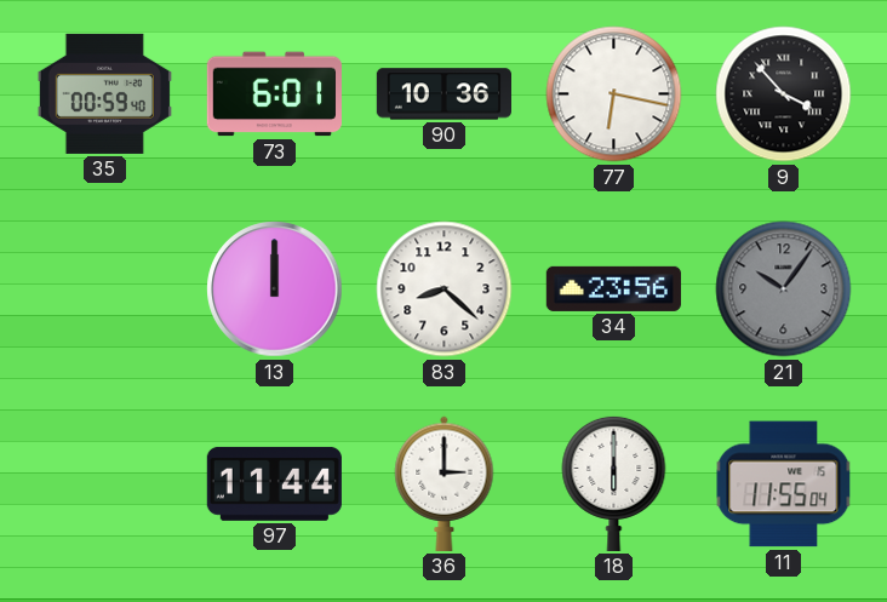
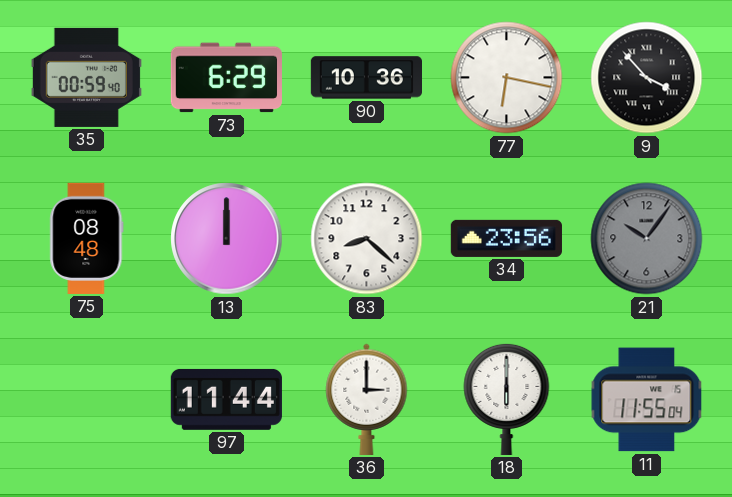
73: 6:01 -> 6:29 (226, 78)
75: none -> 08:48 (87, 238)
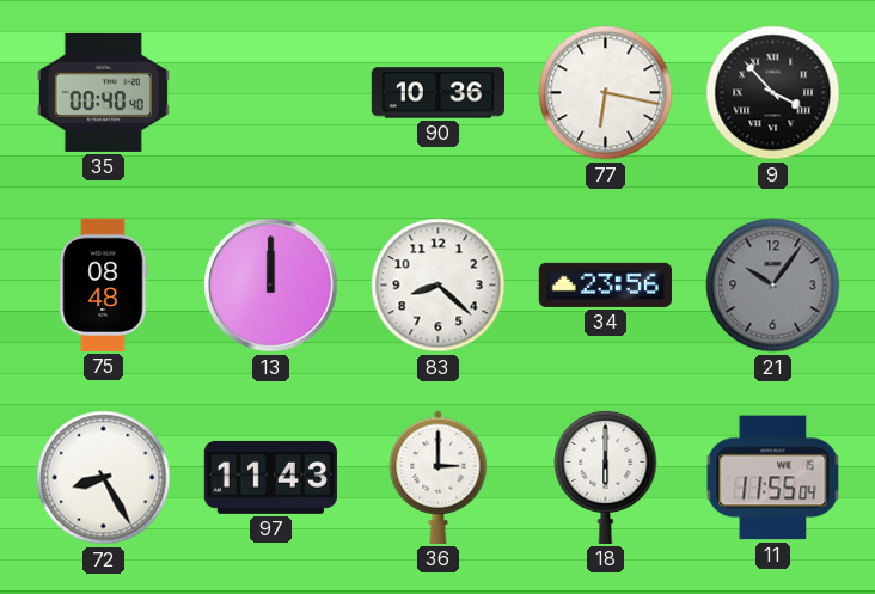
35: 00:59 -> 00:40 (103, 92)
73: 6:29 -> none (226, 78)
72: none -> 8:25 (104, 478)
97: 11:44 -> 11:43 (270, 477)
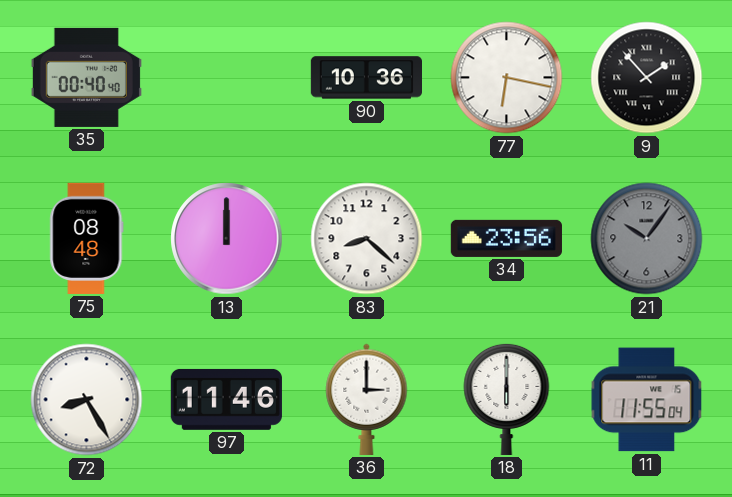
9: 3:53 -> 1:53 (647, 78)
97: 11:43 -> 11:46 (226, 399)
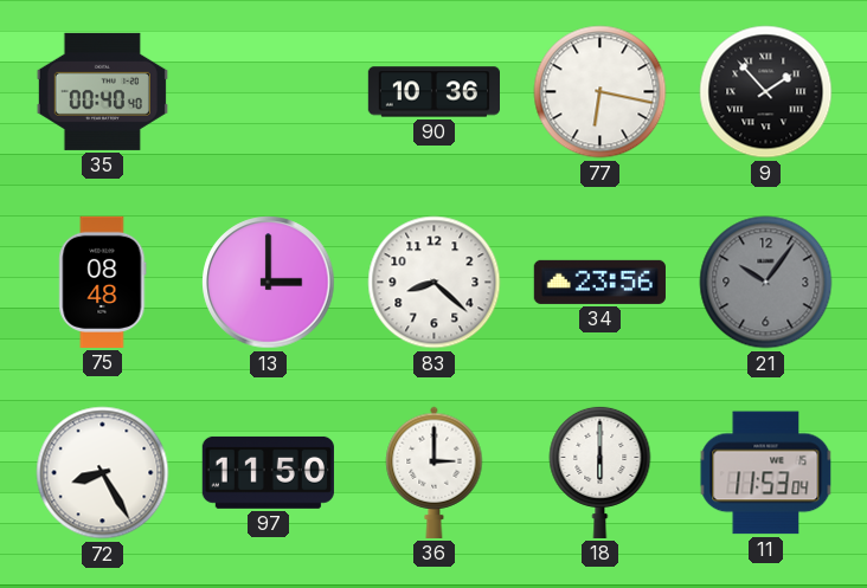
13: 12:00 -> 3:00 (269, 283)
97: 11:46 -> 11:50 (268, 472)
11: 11:55 -> 11:53 (766, 473)
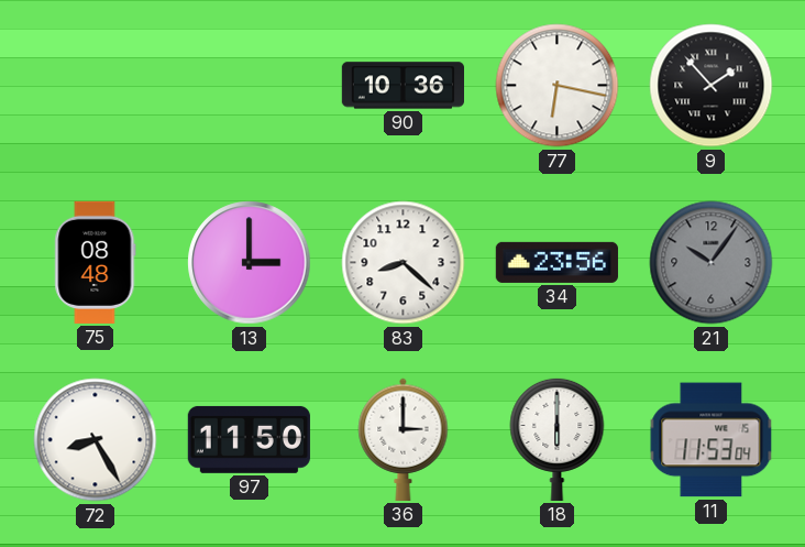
35: 00:40 -> none (102, 91)
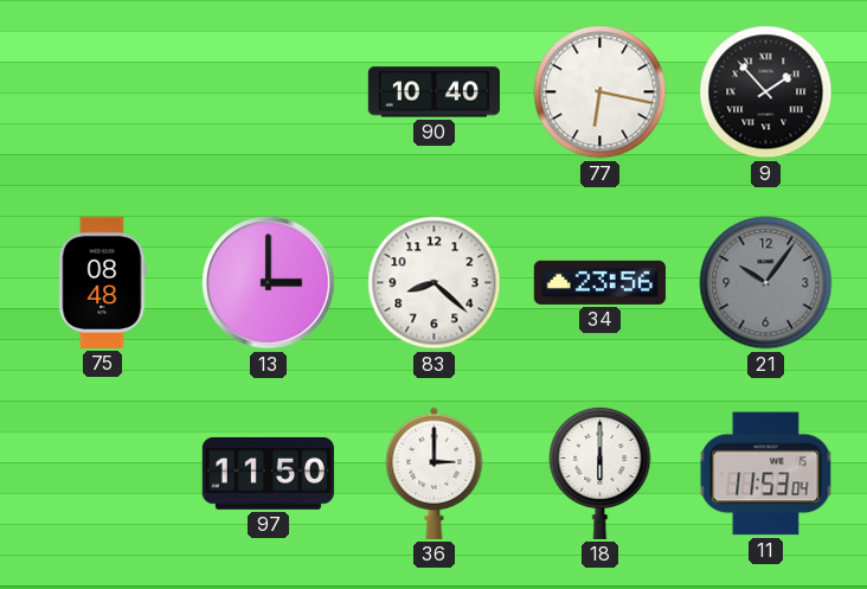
90: 10:36 -> 10:40 (433, 92)
72: 8:25 -> none (96, 440)
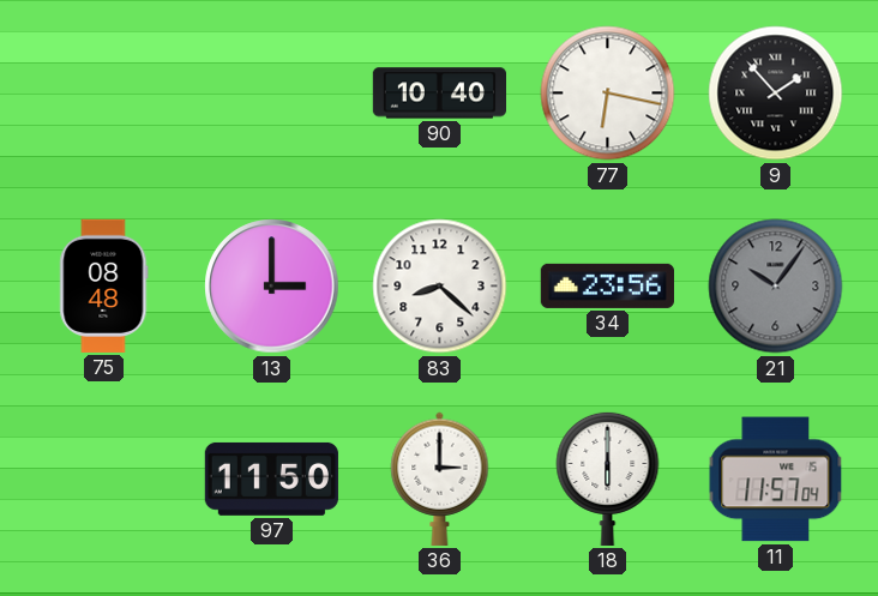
11: 11:53 -> 11:57 (776, 480)
